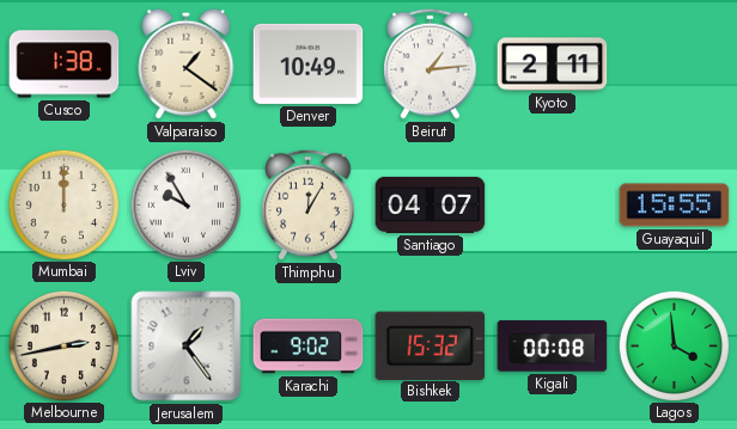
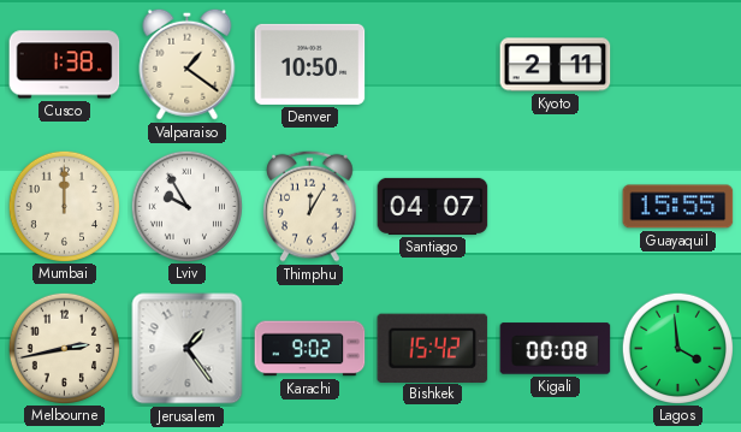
Denver: 10:49 -> 10:50 (310, 64)
Beirut: 1:14 -> none (431, 63)
Bishkek: 15:32 -> 15:42 (433, 348)
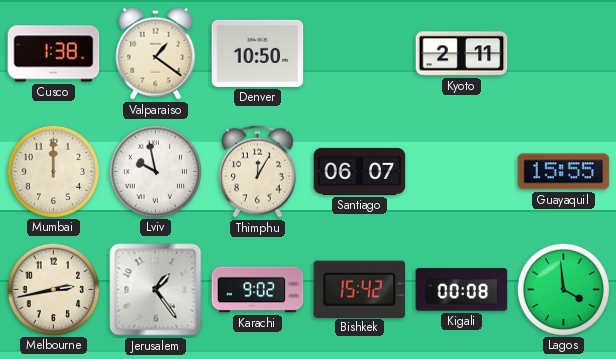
Lviv: 9:55 -> 9:58 (155, 171)
Santiago: 04:07 -> 06:07 (360, 171)
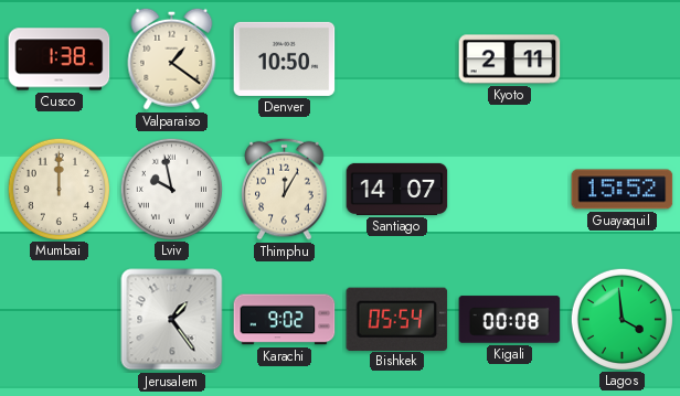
Santiago: 06:07 -> 14:07 (397, 189)
Guayaquil: 15:55 -> 15:52 (623, 190)
Melbourne: 2:43 -> none (53, 289)
Bishkek: 15:42 -> 05:54 (397, 319)
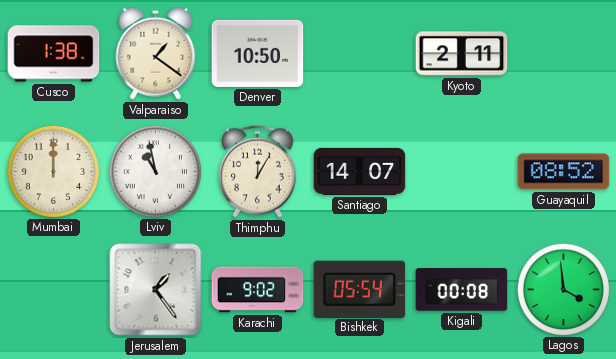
Lviv: 9:58 -> 10:58 (155, 171)
Guayaquil: 15:52 -> 08:52 (564, 172)
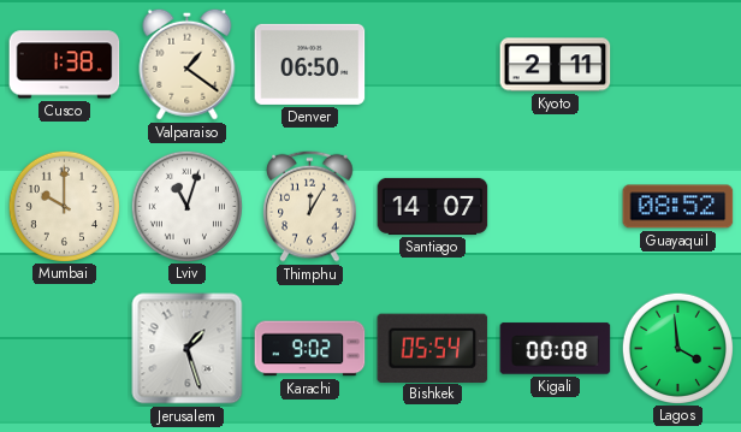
Denver: 10:50 -> 06:50 (310, 64)
Mumbai: 12:00 -> 10:00 (64, 206)
Lviv: 10:58 -> 11:03 (186, 206)
Jerusalem: 1:24 -> 1:27 (188, 349)
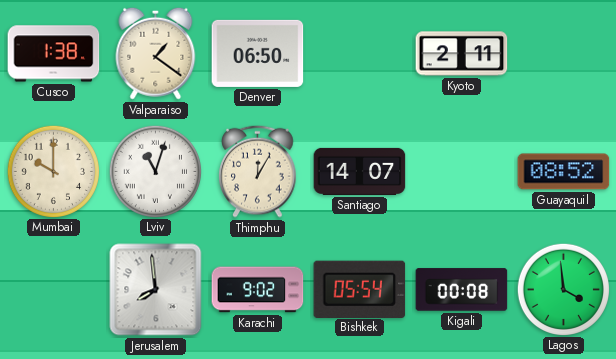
Jerusalem: 1:27 -> 7:59 (156, 290)
